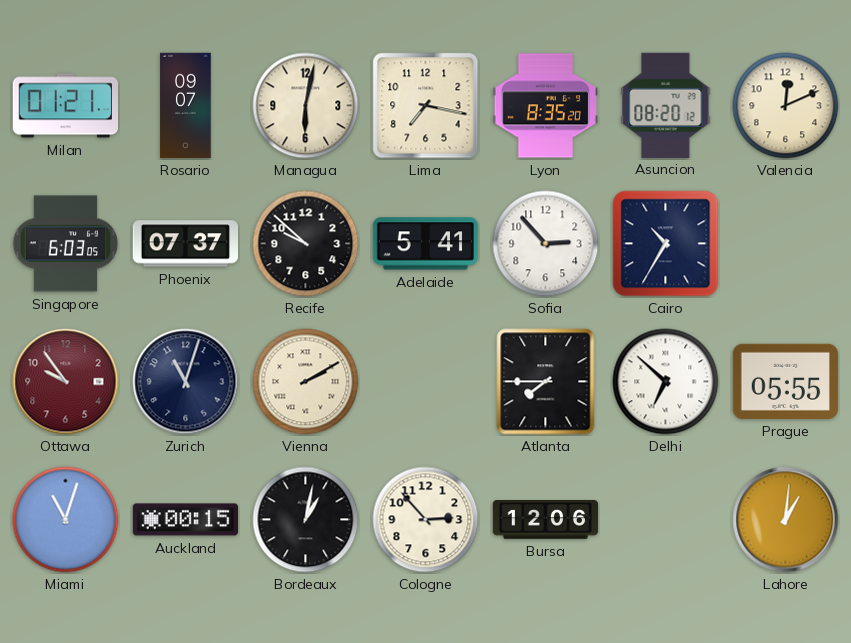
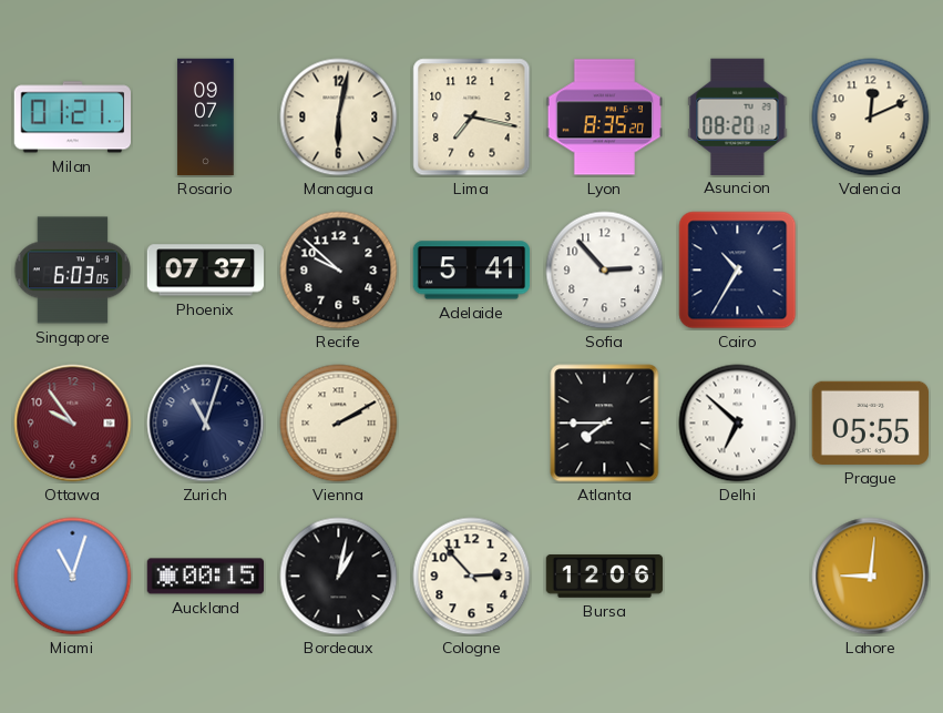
Lahore: 1:01 -> 9:01 (871, 577)
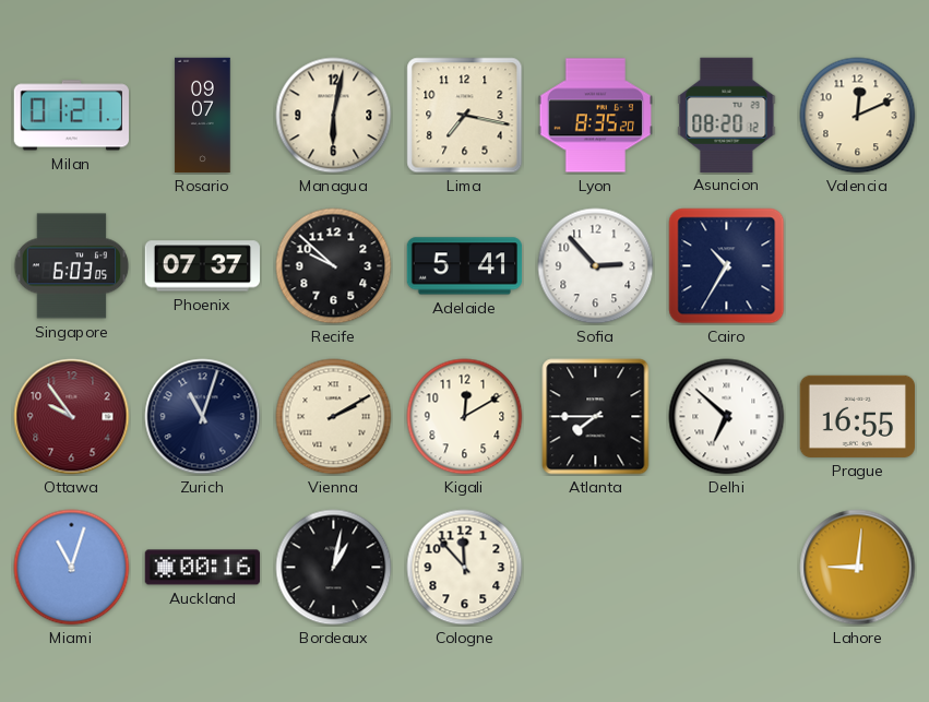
Kigali: none -> 12:10 (465, 417)
Prague: 05:55 -> 16:55 (857, 416)
Auckland: 00:15 -> 00:16 (203, 568)
Cologne: 2:53 -> 11:53 (465, 568)
Bursa: 12:06 -> none (605, 577)
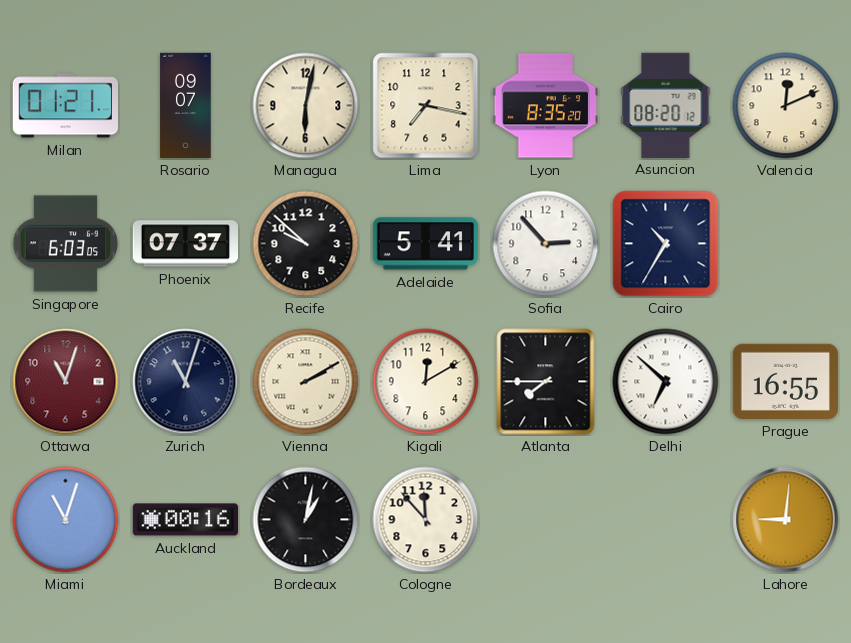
Ottawa: 9:54 -> 11:03 (66, 382)
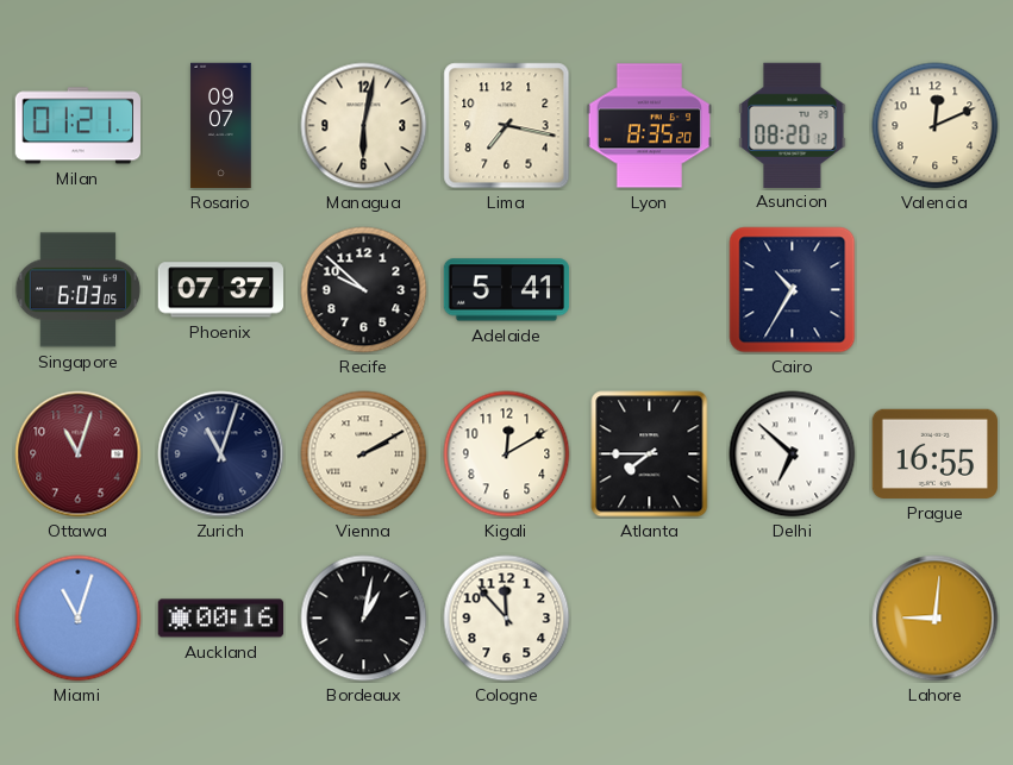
Sofia: 2:53 -> none (546, 244)
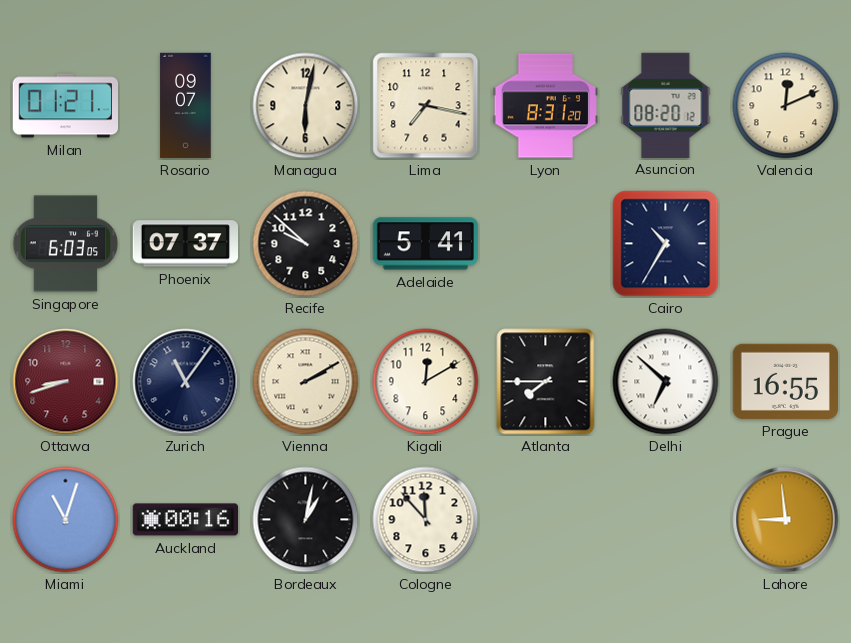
Lyon: 8:35 -> 8:31 (545, 106)
Ottawa: 11:03 -> 8:42 (66, 382)
Zurich: 11:03 -> 11:06 (186, 382)
Lahore: 9:01 -> 8:59 (786, 520)
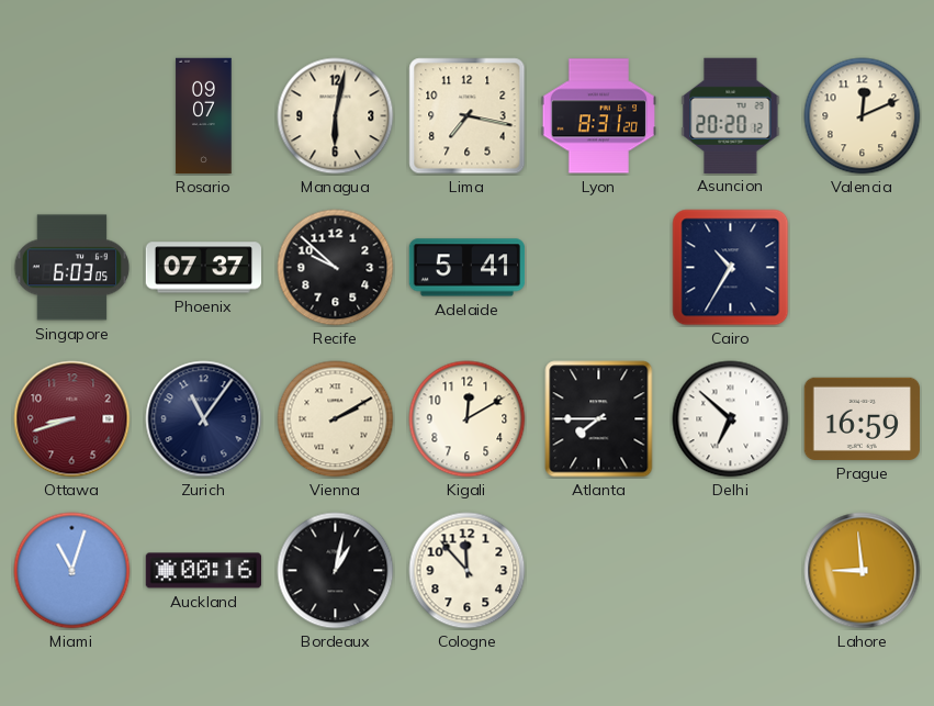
Milan: 01:21 -> none (65, 106)
Asuncion: 08:20 -> 20:20 (731, 115)
Prague: 16:55 -> 16:59 (862, 418)
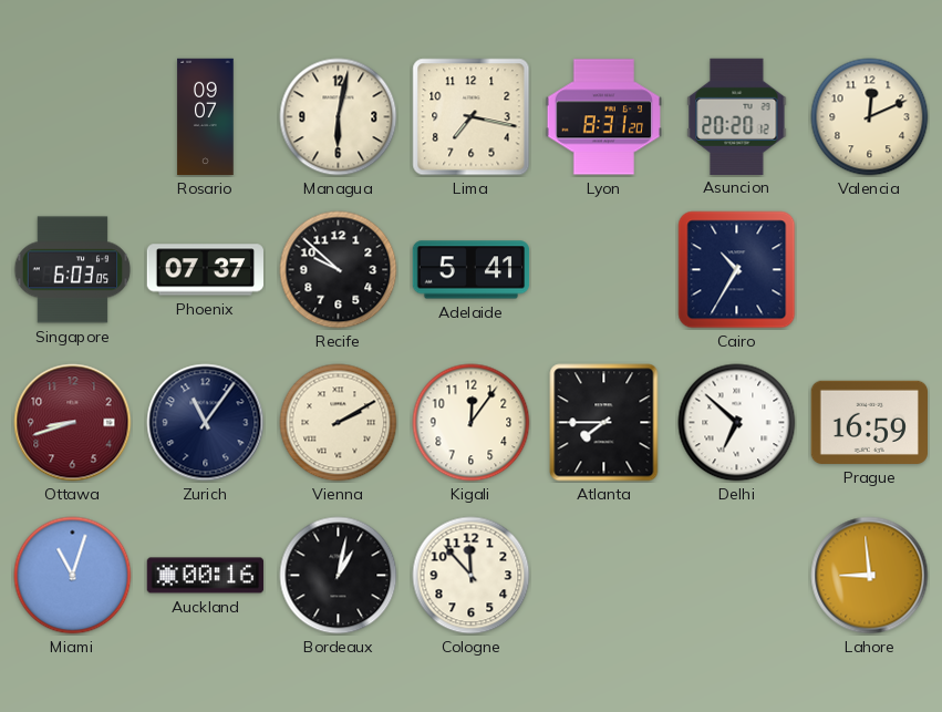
Kigali: 12:10 -> 12:06 (472, 423)
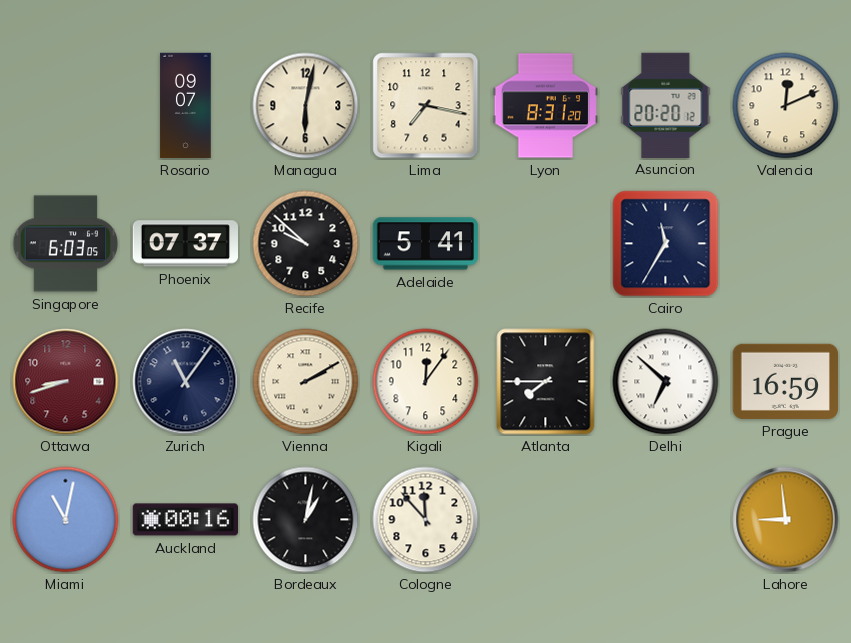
Cairo: 10:35 -> 11:35 (666, 244)
Miami: 11:03 -> 11:02 (66, 520)
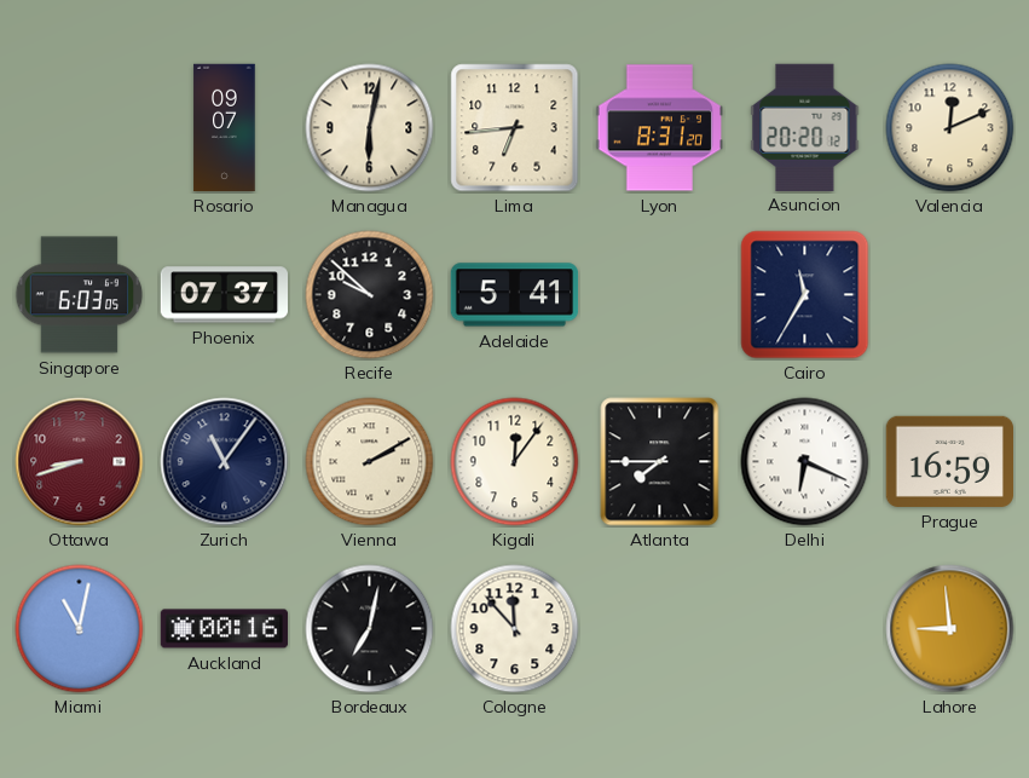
Lima: 7:17 -> 6:44 (515, 128)
Delhi: 6:52 -> 6:19 (805, 462)
Bordeaux: 1:02 -> 7:02 (370, 629)
